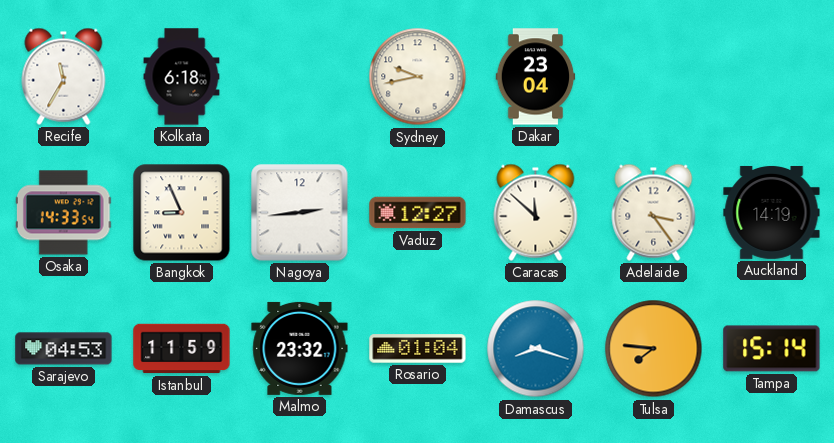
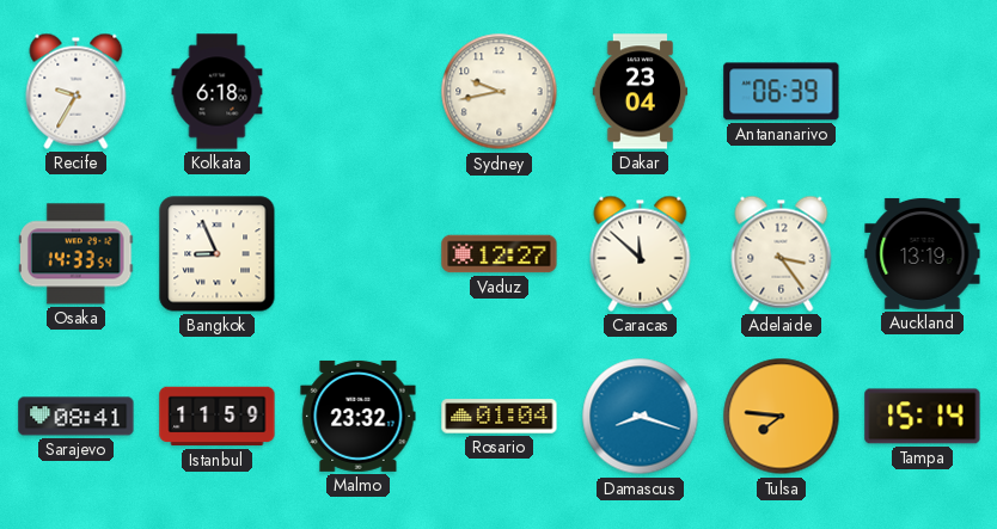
Recife: 11:35 -> 9:35 (77, 91)
Antananarivo: none -> 06:39 (782, 92)
Nagoya: 2:44 -> none (300, 213)
Auckland: 14:19 -> 13:19 (923, 253)
Sarajevo: 04:53 -> 08:41 (77, 417)
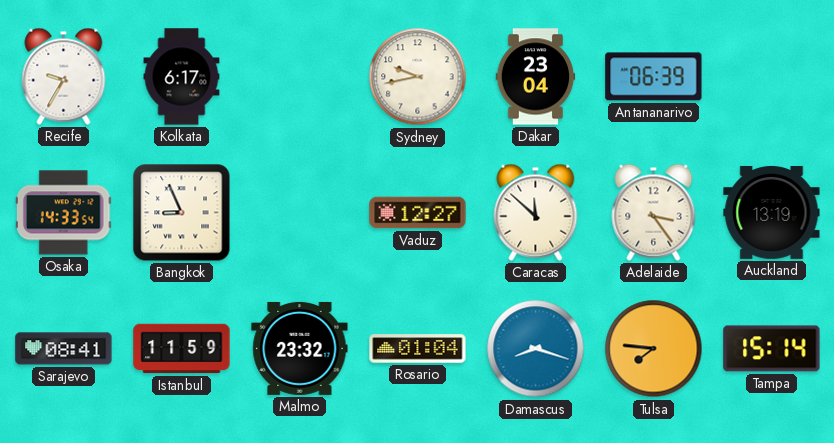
Kolkata: 6:18 -> 6:17 (182, 77)
